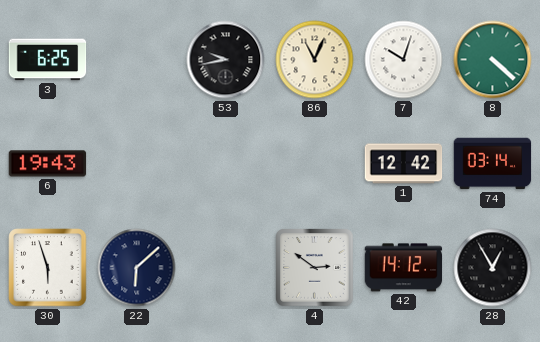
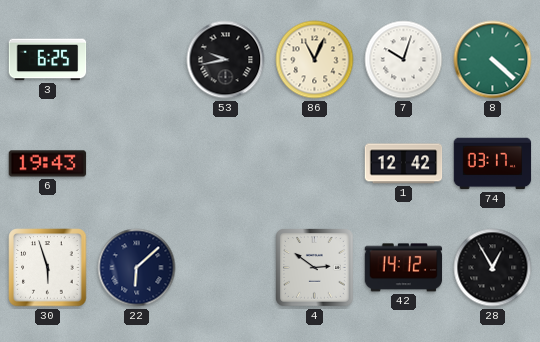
74: 03:14 -> 03:17 (493, 164)
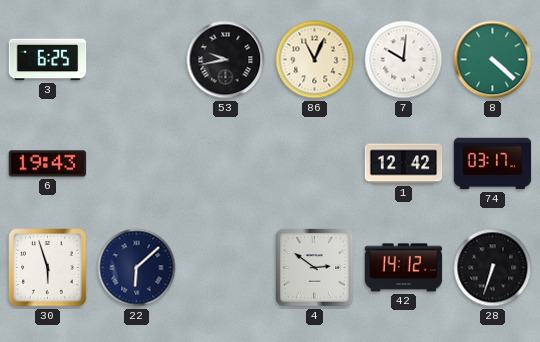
7: 10:03 -> 10:01 (404, 60)
28: 12:55 -> 6:33 (493, 268)
